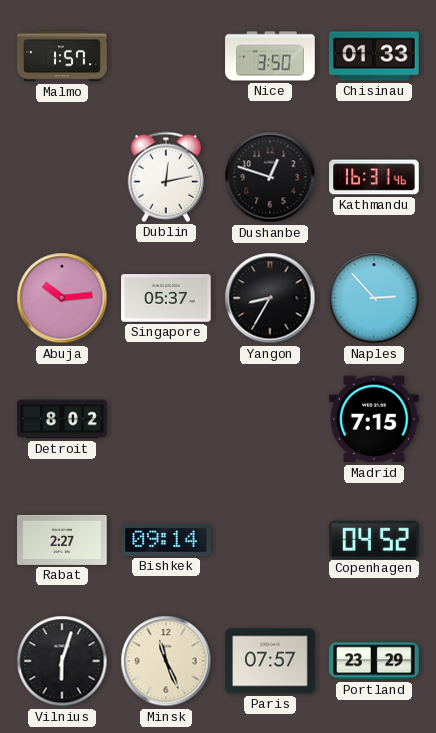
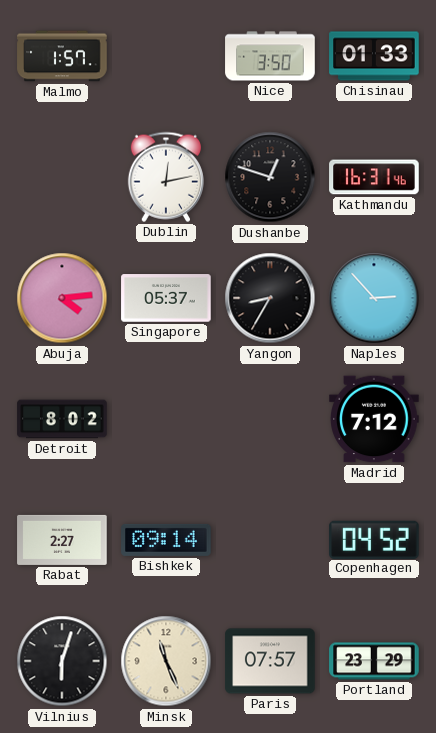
Abuja: 10:14 -> 4:14 (62, 298)
Madrid: 7:15 -> 7:12 (374, 419)
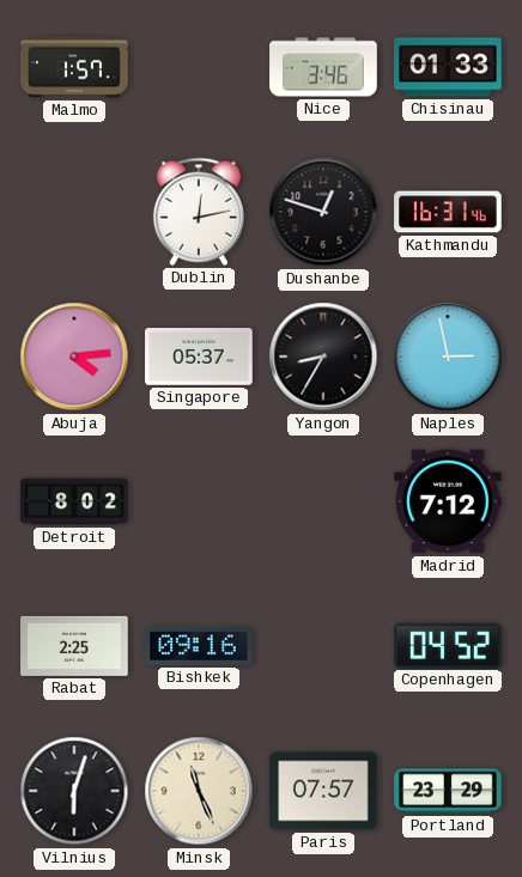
Nice: 3:50 -> 3:46 (323, 67)
Naples: 2:53 -> 2:58 (448, 357)
Rabat: 2:27 -> 2:25 (74, 646)
Bishkek: 09:14 -> 09:16 (199, 646)
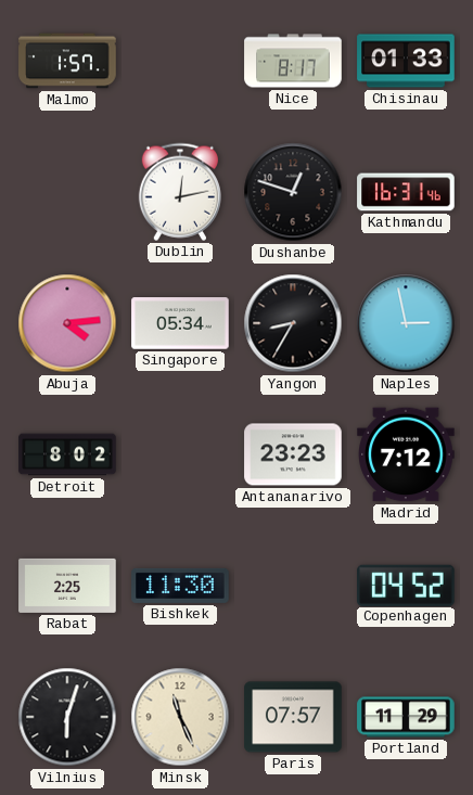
Nice: 3:46 -> 8:17 (293, 61)
Singapore: 05:37 -> 05:34 (180, 323)
Antananarivo: none -> 23:23 (293, 454)
Bishkek: 09:16 -> 11:30 (180, 586)
Portland: 23:29 -> 11:29 (406, 717)
